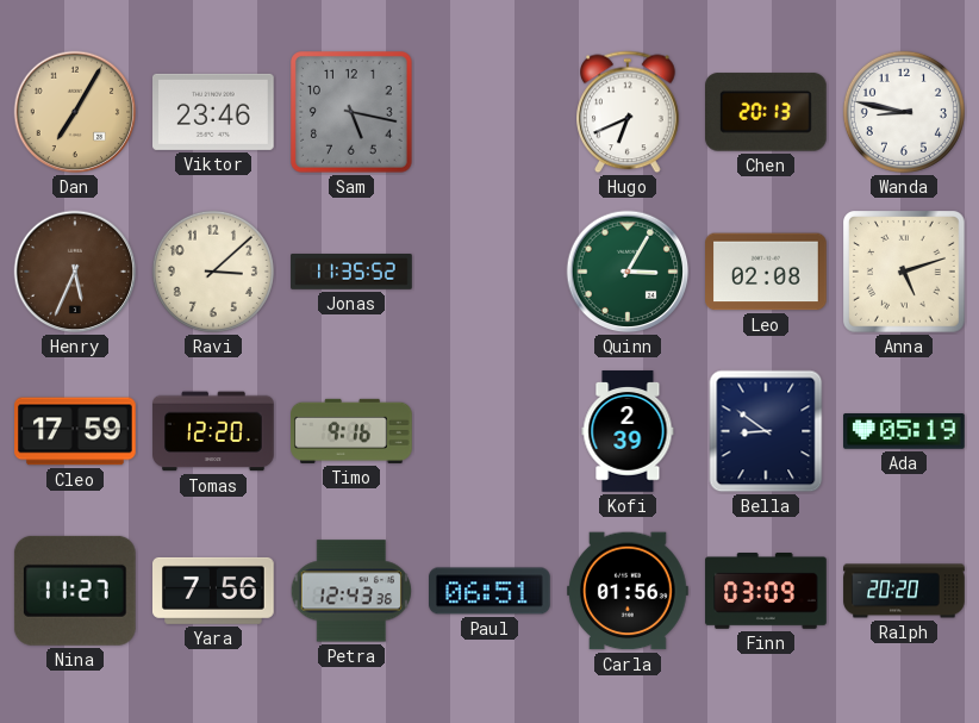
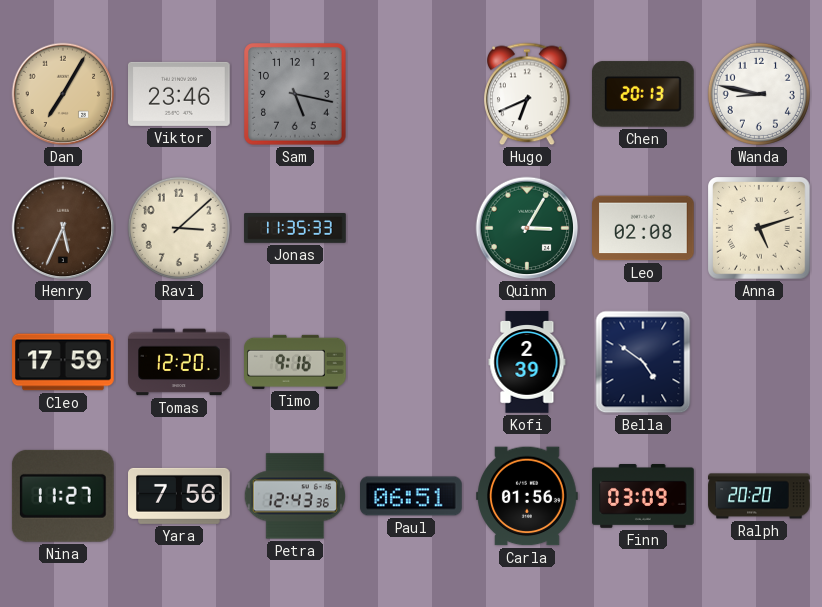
Jonas: 11:35:52 -> 11:35:33 (295, 229)
Bella: 8:51 -> 4:51 (643, 362)
Ada: 05:19 -> none (905, 432)
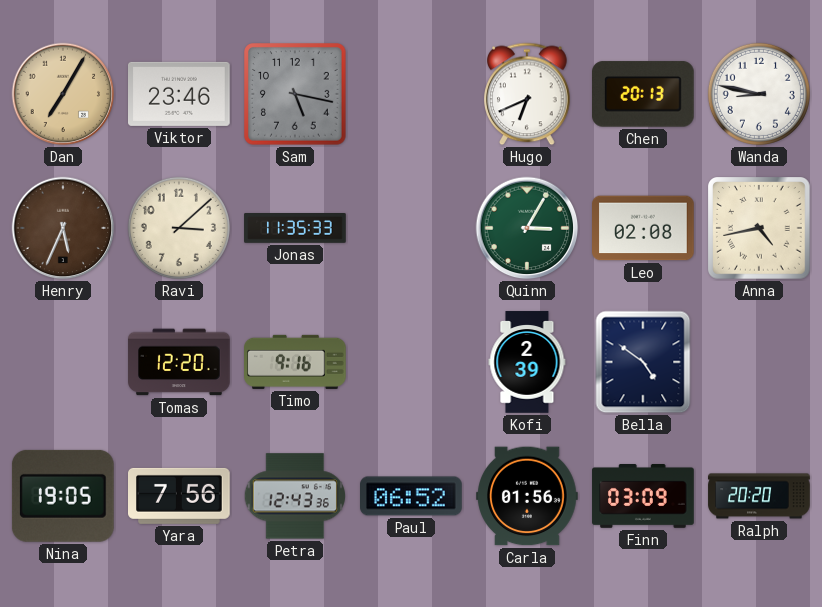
Anna: 5:12 -> 4:43 (760, 229)
Cleo: 17:59 -> none (63, 362)
Nina: 11:27 -> 19:05 (63, 496)
Paul: 06:51 -> 06:52 (411, 496)
